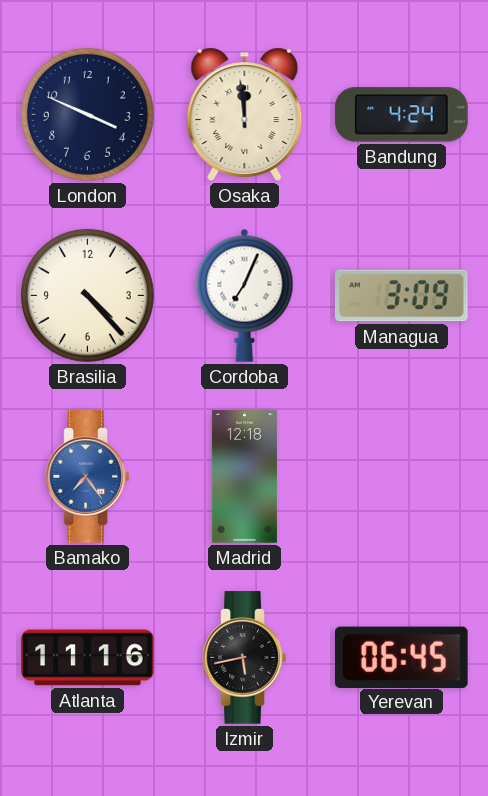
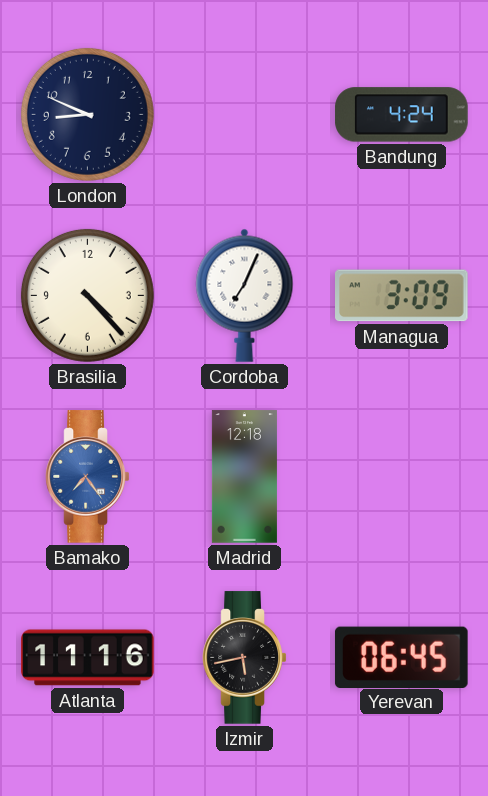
London: 3:49 -> 8:49 (87, 114)
Osaka: 11:59 -> none (245, 114)
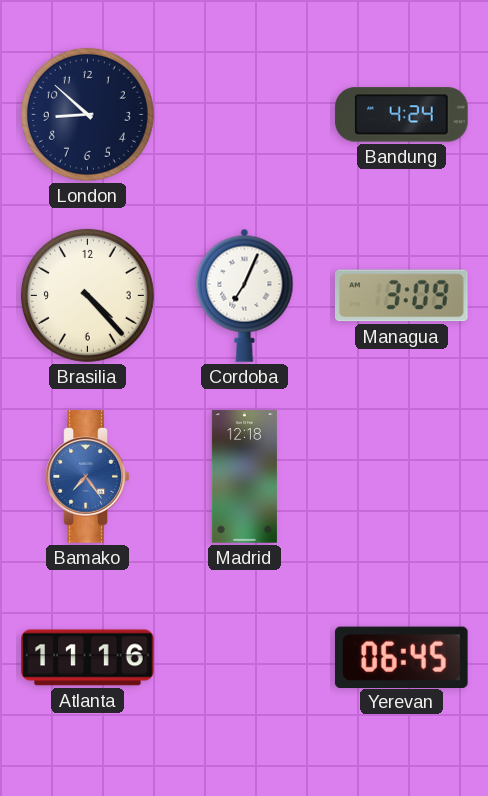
London: 8:49 -> 8:52 (87, 114)
Izmir: 5:43 -> none (245, 658)
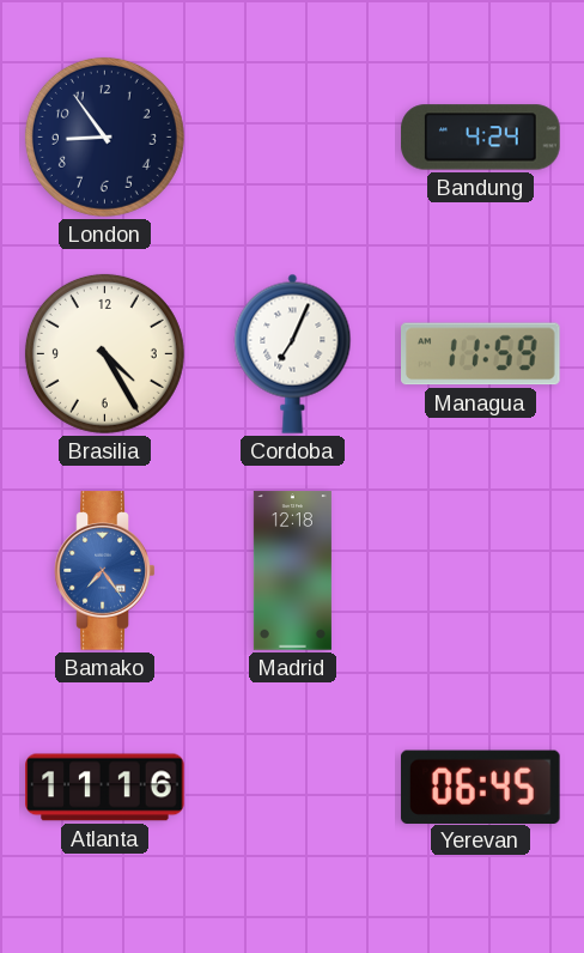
London: 8:52 -> 8:54 (104, 136)
Brasilia: 4:23 -> 4:25 (104, 353)
Managua: 3:09 -> 11:59 (481, 354)
